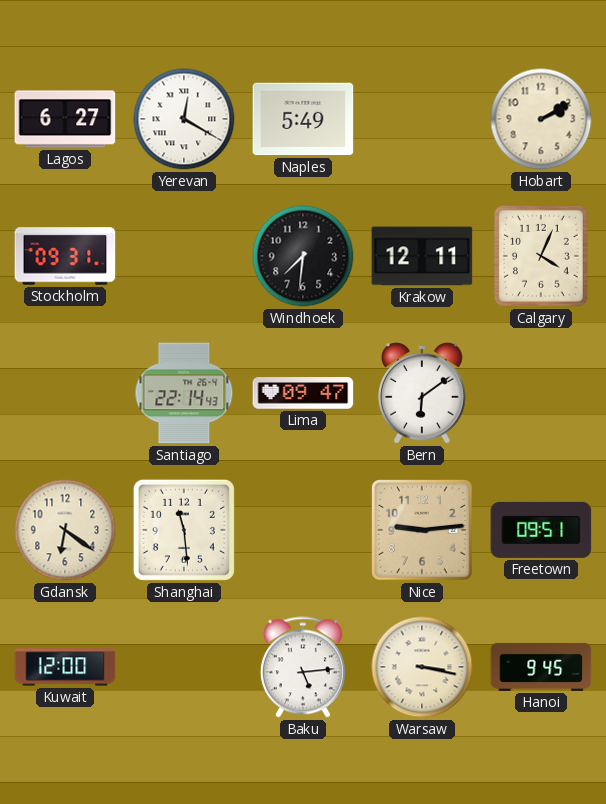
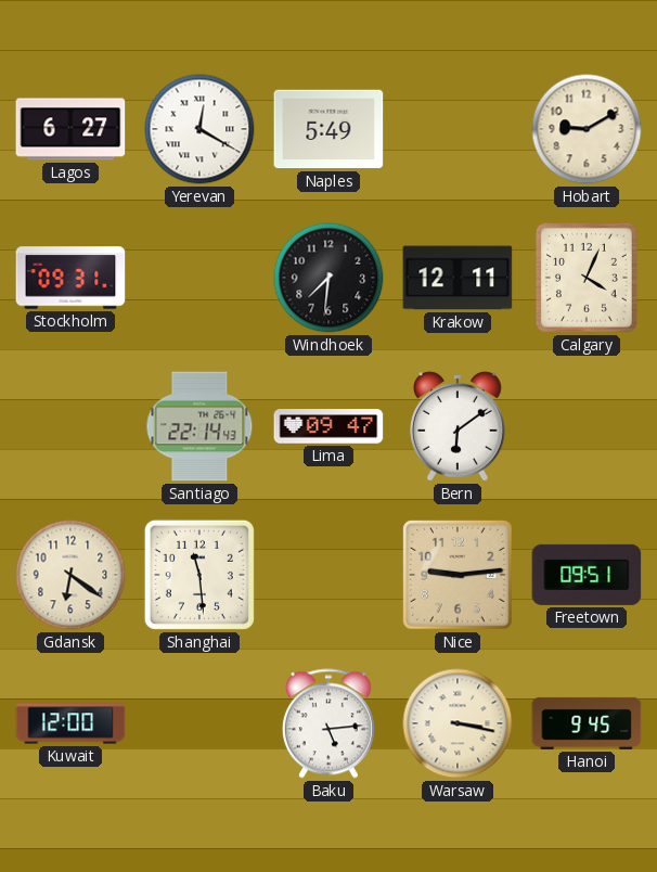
Hobart: 2:10 -> 9:10 (587, 129)
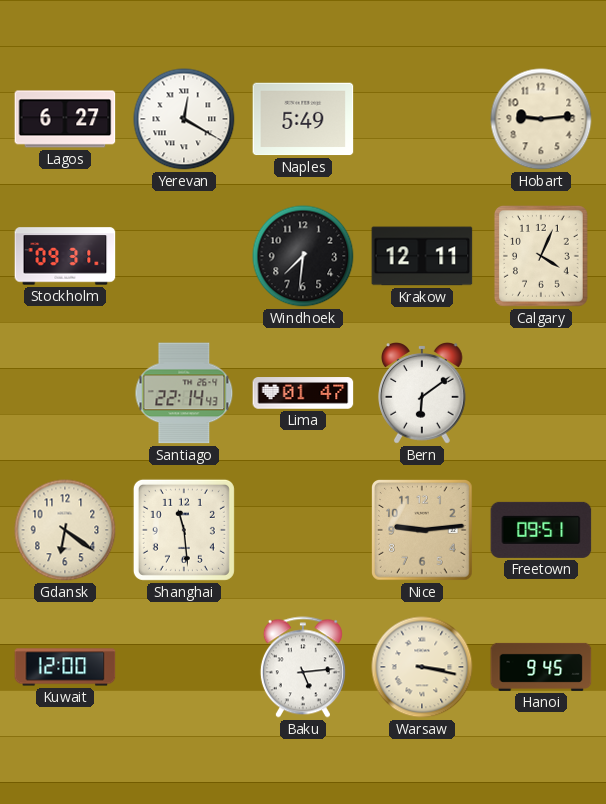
Hobart: 9:10 -> 9:14 (541, 119)
Lima: 09:47 -> 01:47 (303, 393)
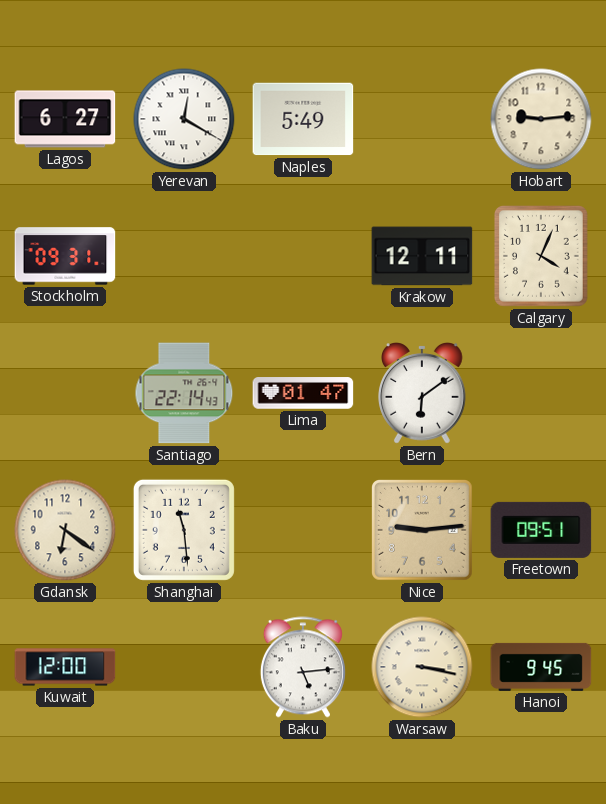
Windhoek: 7:31 -> none (303, 256)
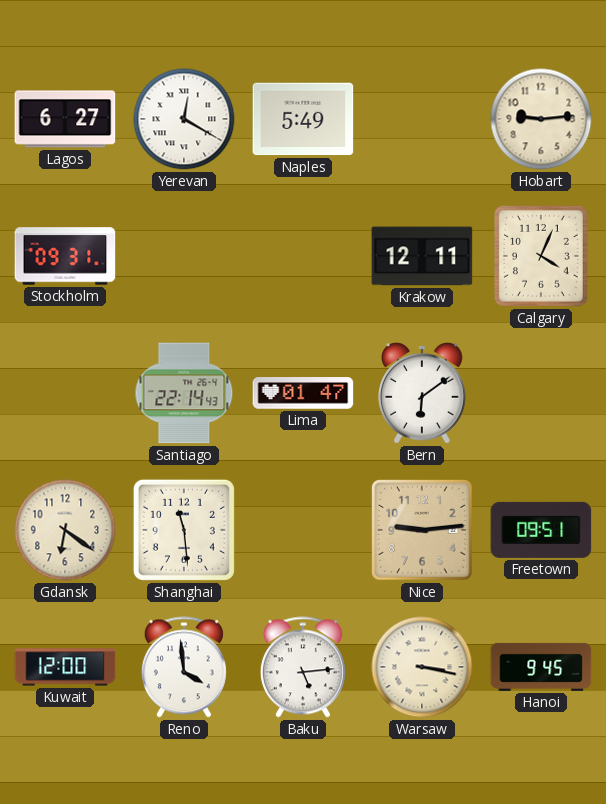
Reno: none -> 3:59 (184, 667)
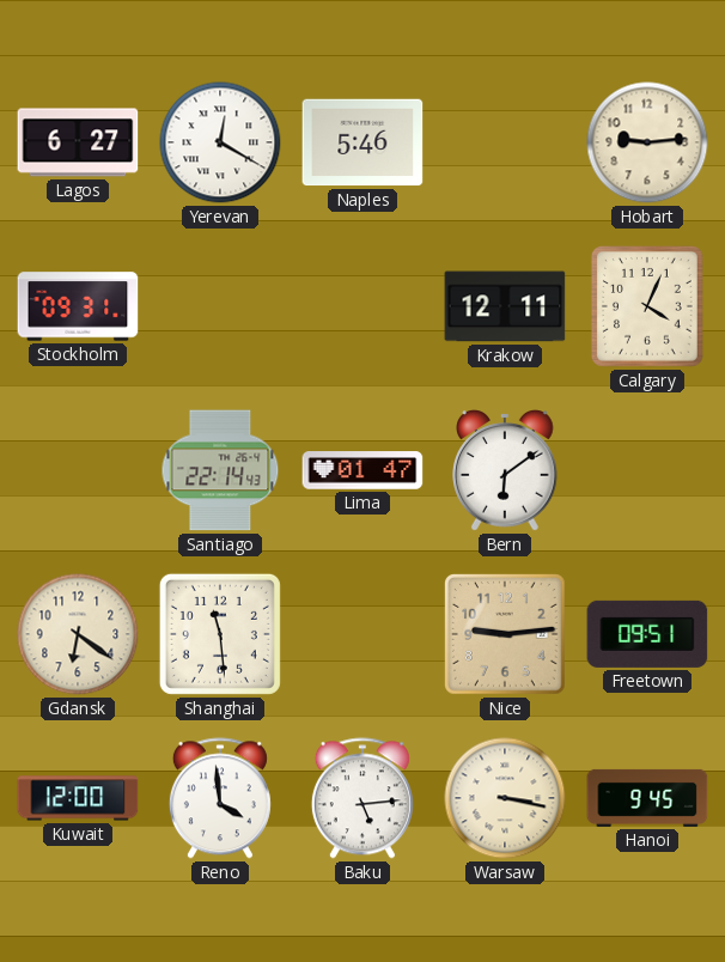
Naples: 5:49 -> 5:46 (363, 142)
